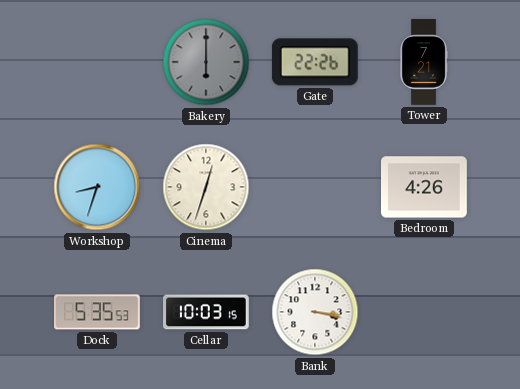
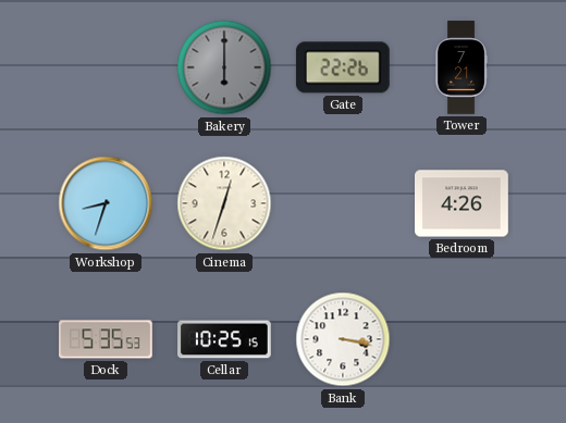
Cellar: 10:03 -> 10:25 (225, 339)
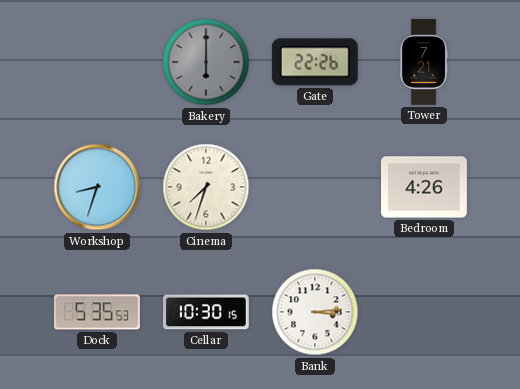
Cinema: 12:33 -> 7:33 (206, 187)
Cellar: 10:25 -> 10:30 (207, 312)
Bank: 3:17 -> 3:14 (315, 312)
